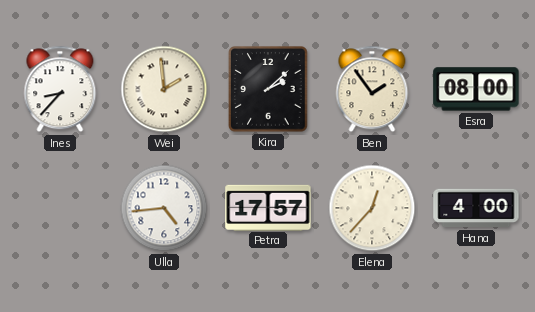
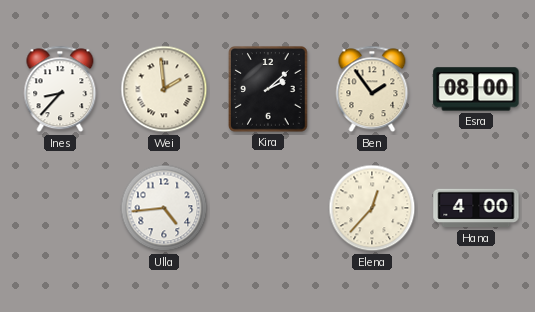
Petra: 17:57 -> none (268, 207)
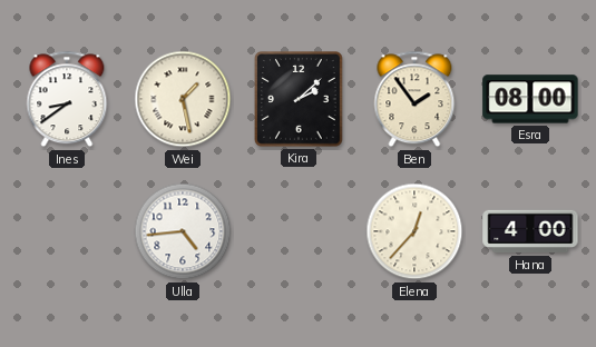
Ines: 8:37 -> 8:39 (67, 99)
Wei: 1:59 -> 1:28 (183, 99)
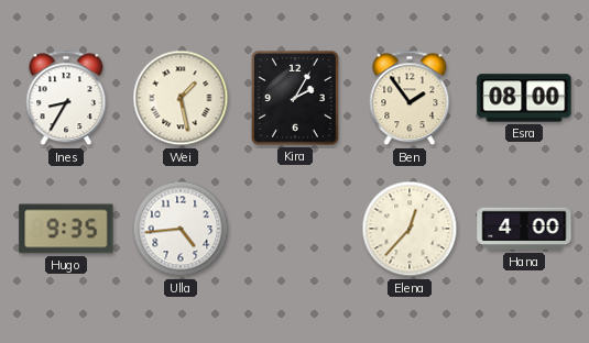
Ines: 8:39 -> 8:35 (66, 98)
Kira: 2:08 -> 2:05 (296, 98)
Hugo: none -> 9:35 (66, 229)
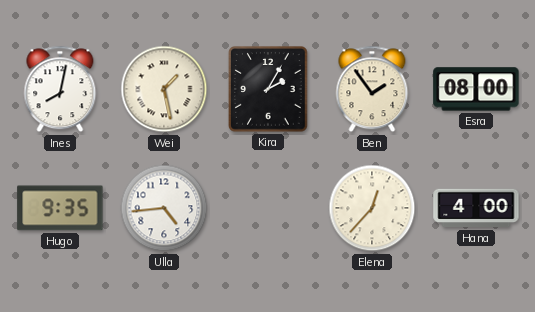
Ines: 8:35 -> 8:02 (60, 89)
